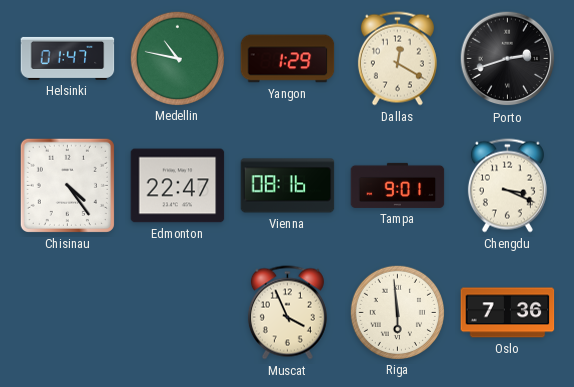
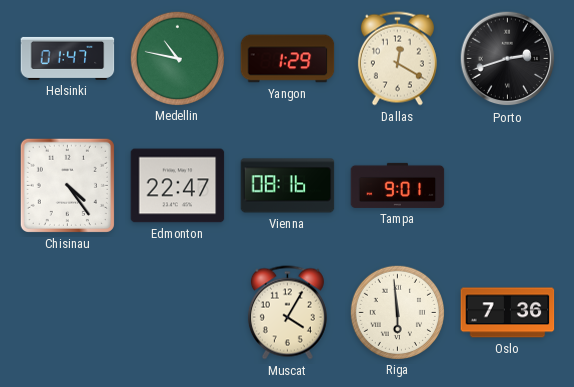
Chengdu: 3:19 -> none (507, 186)
Muscat: 3:56 -> 4:05 (287, 313)
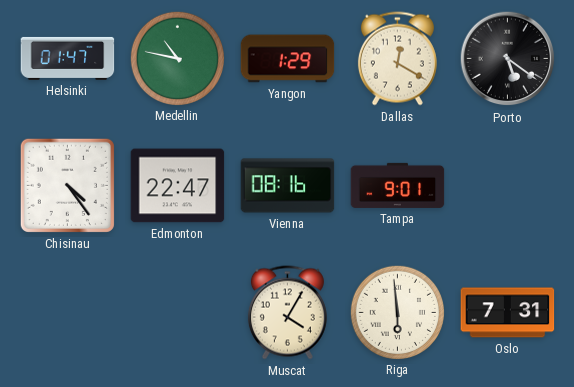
Porto: 2:42 -> 5:21 (508, 59)
Oslo: 7:36 -> 7:31 (508, 313)
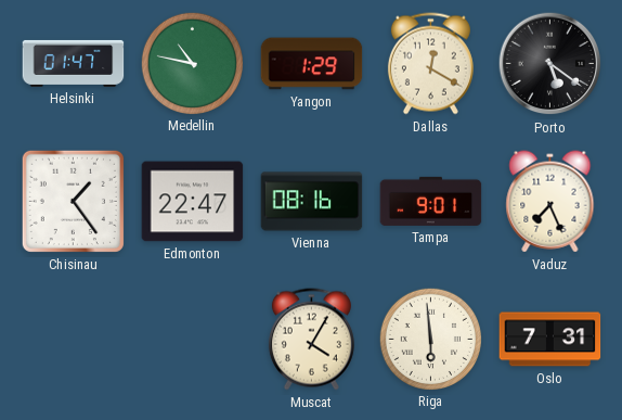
Chisinau: 4:24 -> 1:24 (73, 201)
Vaduz: none -> 7:26 (550, 202)
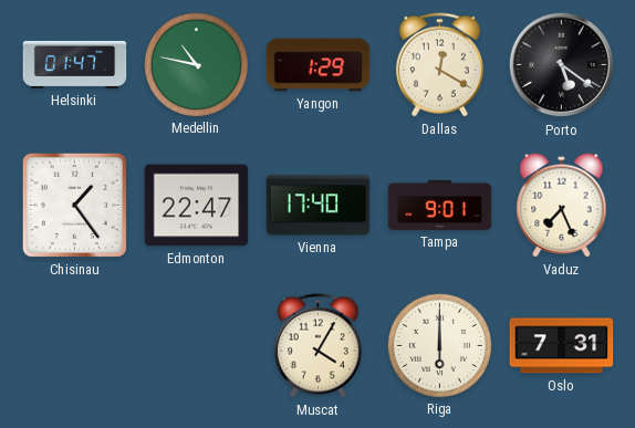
Vienna: 08:16 -> 17:40 (319, 206)
Riga: 5:59 -> 6:00 (439, 345)
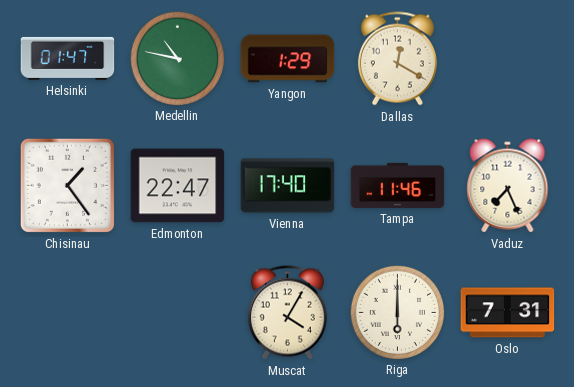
Porto: 5:21 -> none (562, 65)
Tampa: 9:01 -> 11:46 (398, 185)
